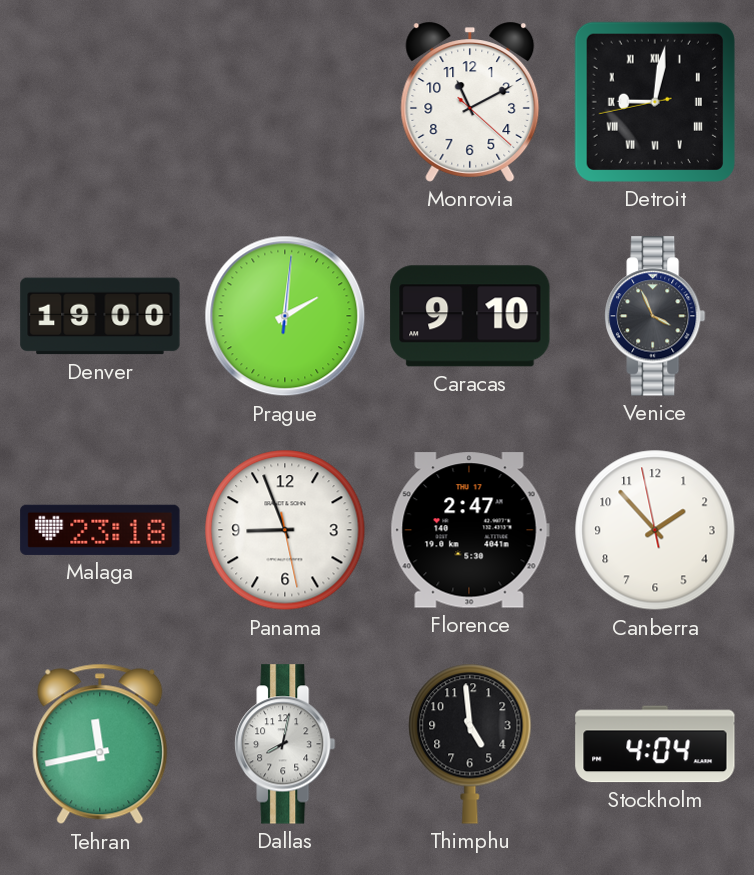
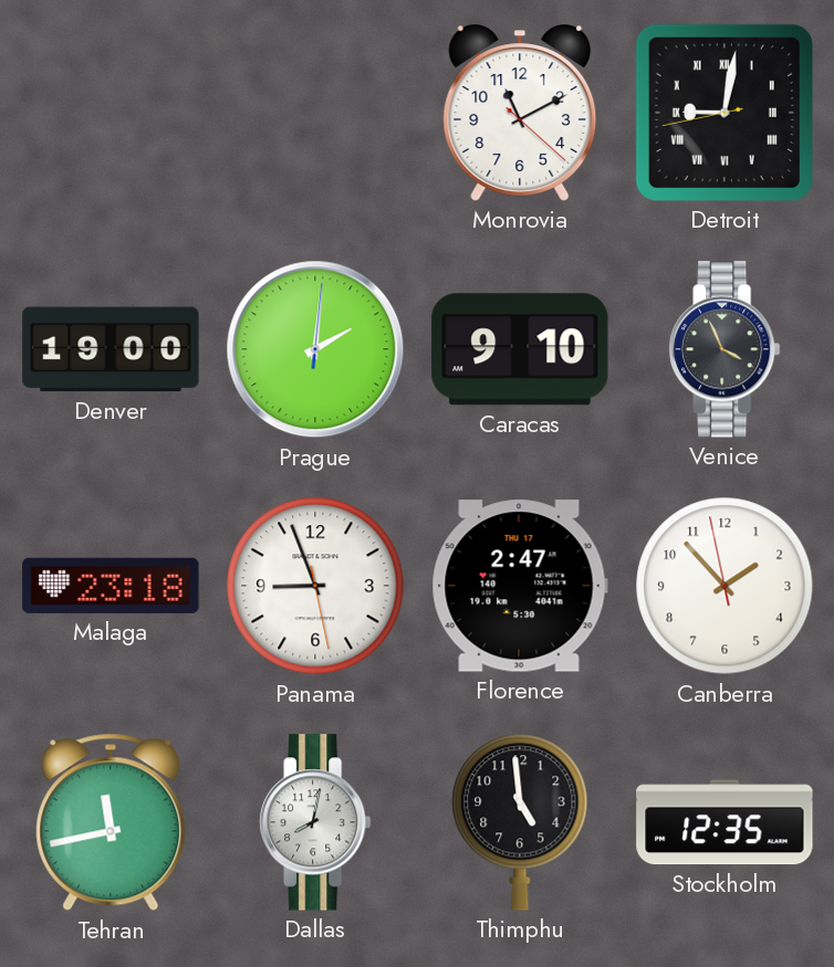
Stockholm: 4:04 -> 12:35 (724, 822)
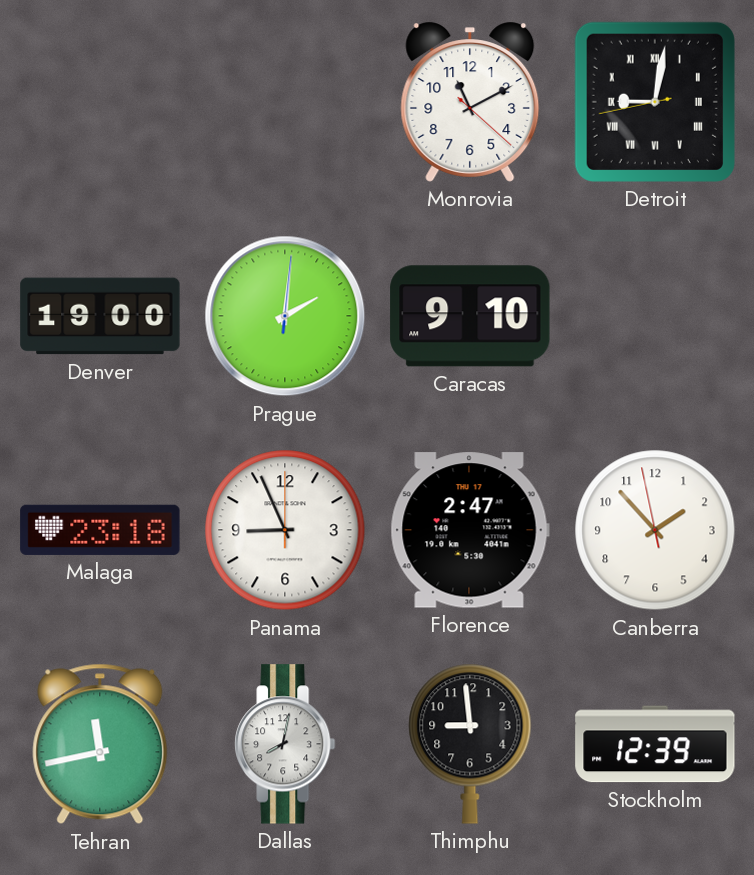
Venice: 3:56 -> none (724, 349)
Panama: 8:56:28 -> 8:56:00 (285, 530)
Thimphu: 4:59 -> 8:59 (470, 744)
Stockholm: 12:35 -> 12:39 (655, 744)
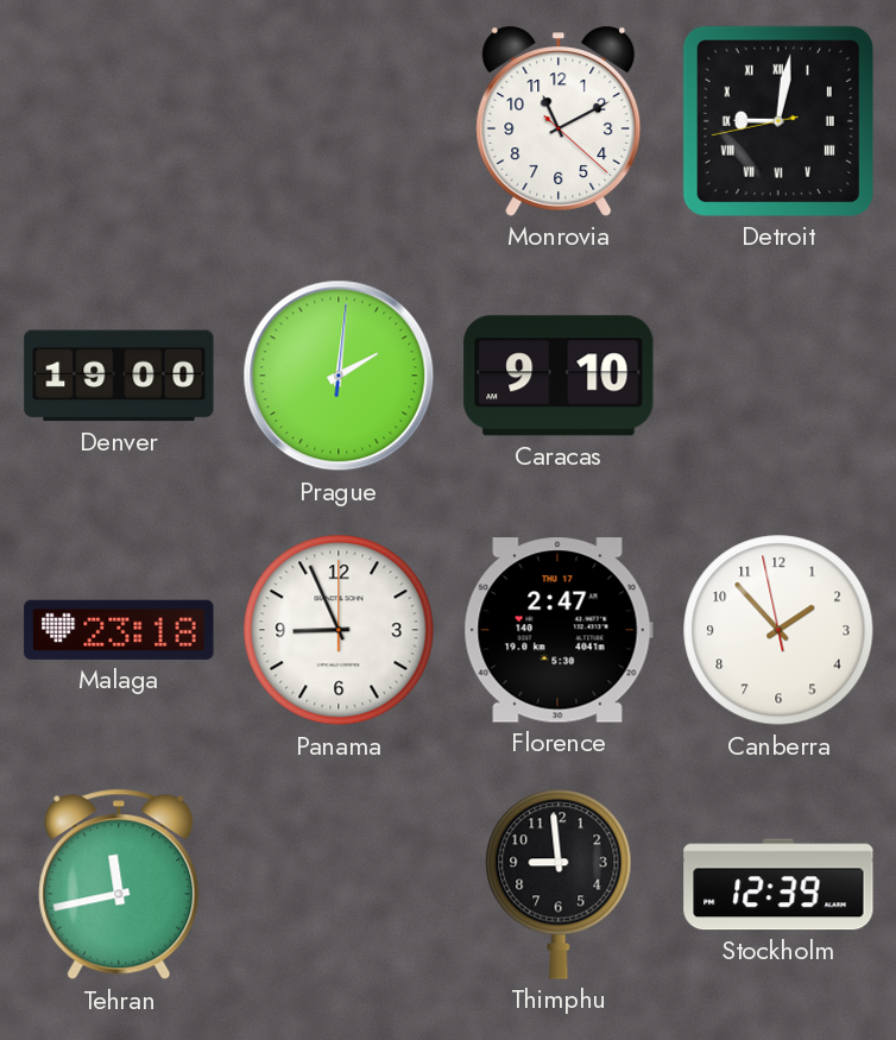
Dallas: 8:02 -> none (285, 744)
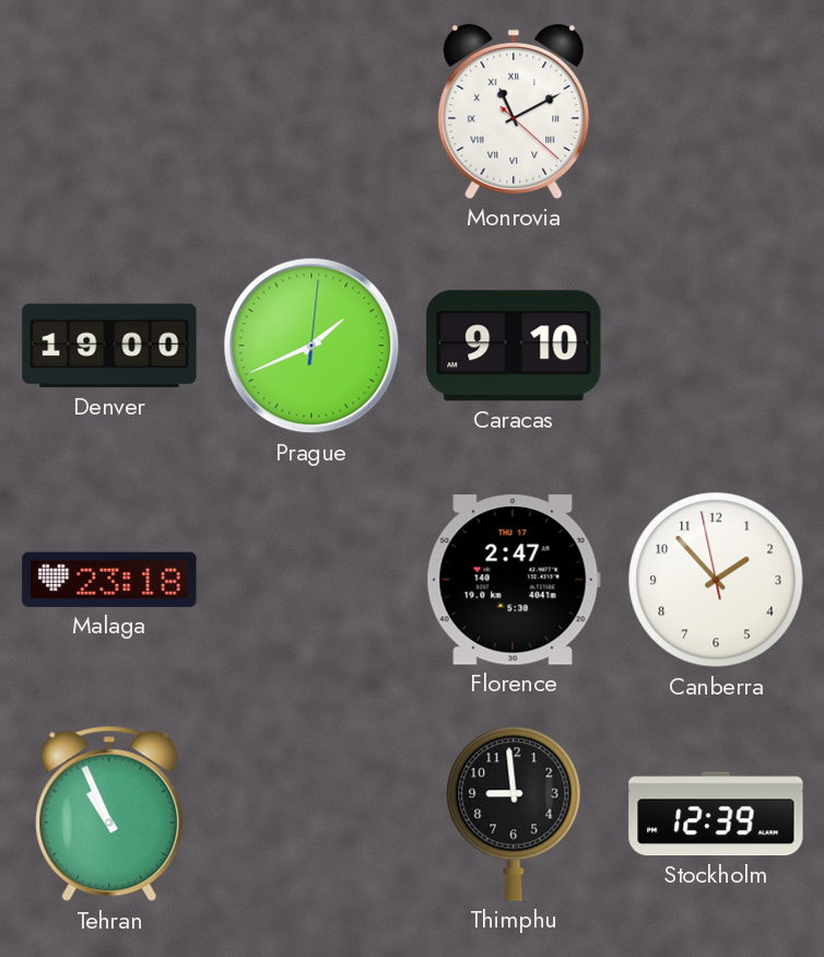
Monrovia numerals: Arabic -> Roman (514, 112)
Detroit: 9:01 -> none (778, 121)
Prague: 2:01 -> 1:41 (311, 346)
Panama: 8:56 -> none (339, 630)
Tehran: 11:43 -> 10:56 (109, 814)
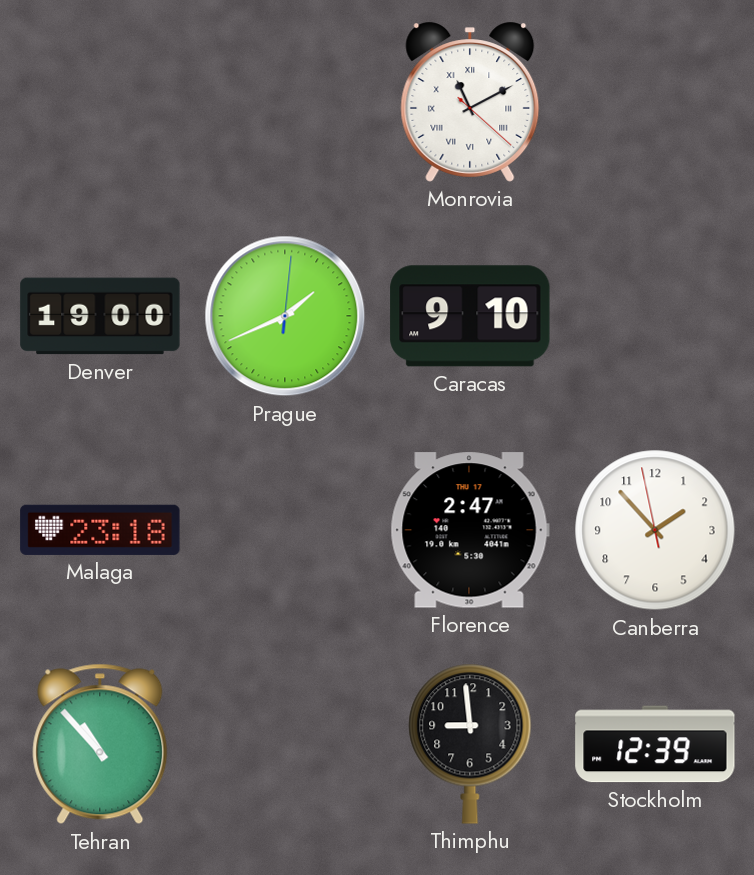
Tehran: 10:56 -> 10:53 (100, 744)
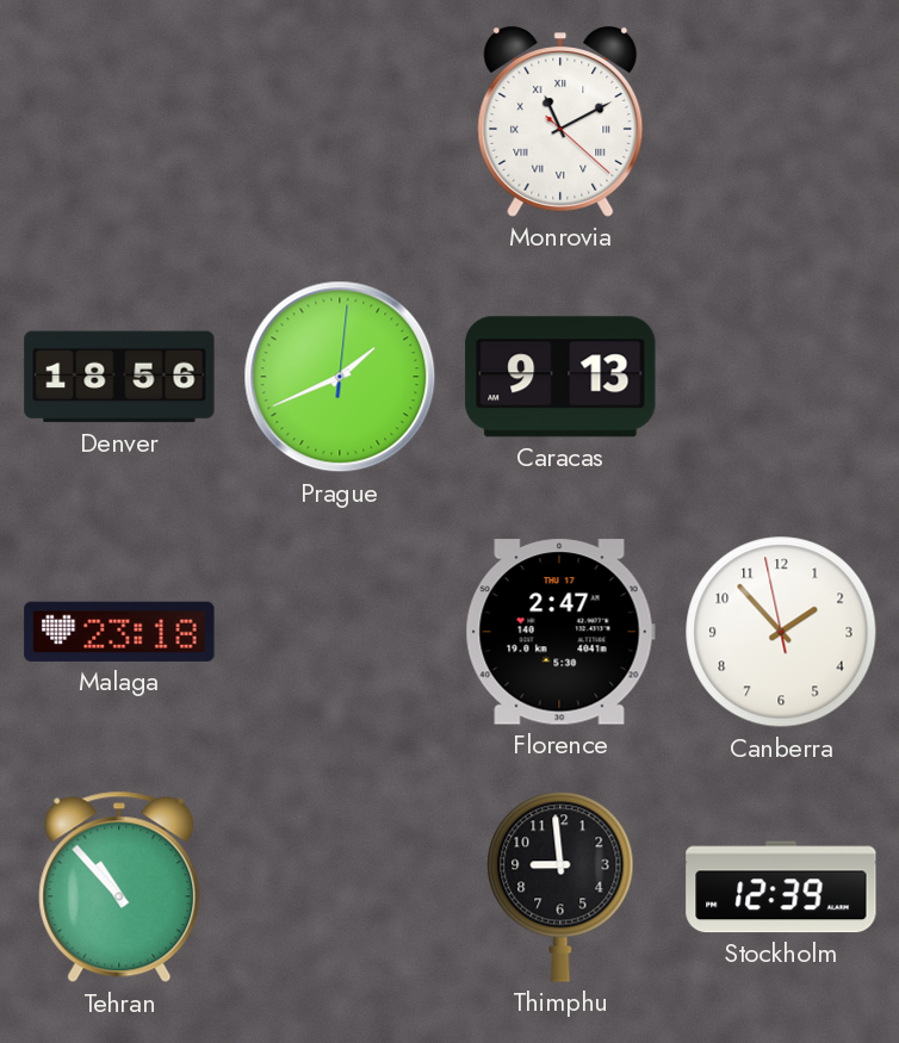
Denver: 19:00 -> 18:56 (119, 377)
Caracas: 9:10 -> 9:13 (560, 377)
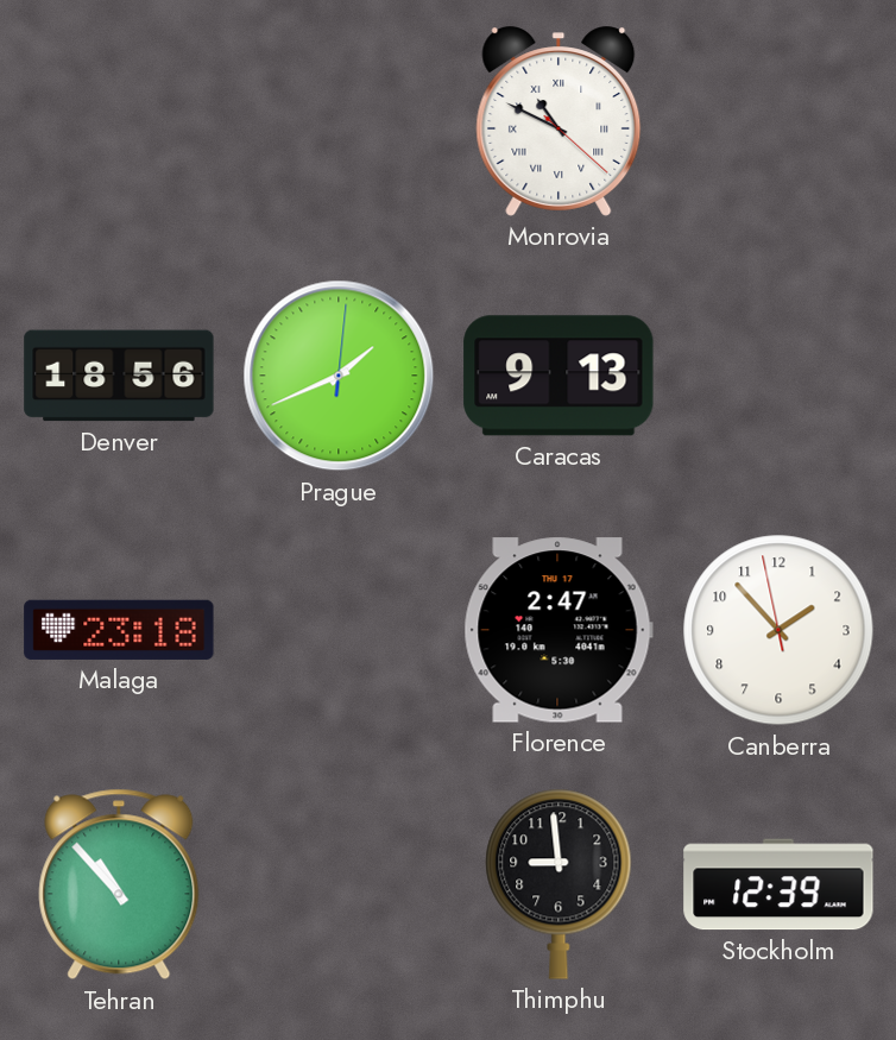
Monrovia: 11:10 -> 10:49 (559, 121)
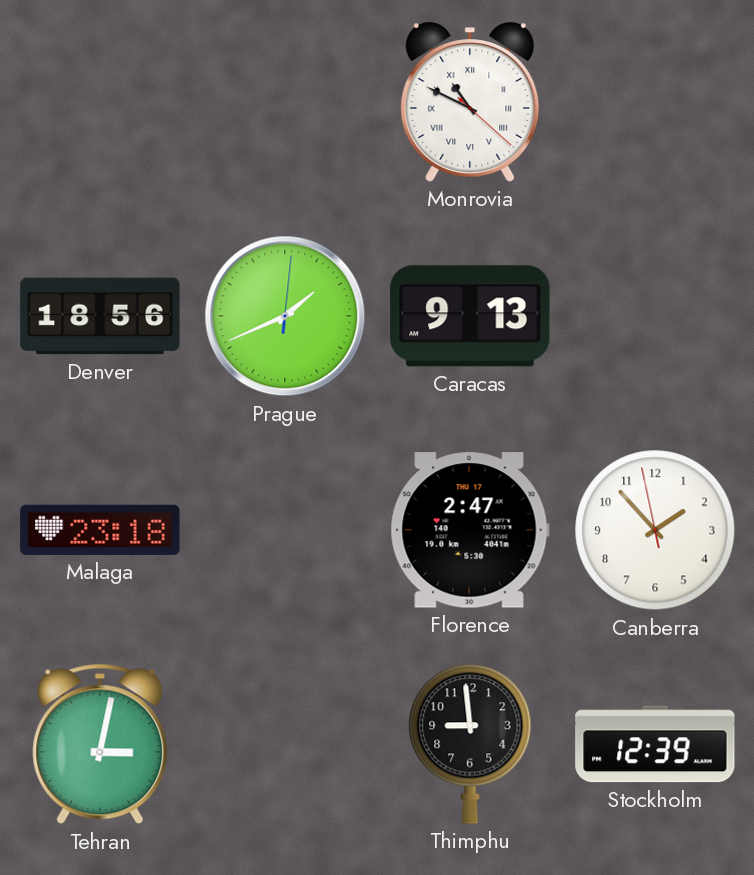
Tehran: 10:53 -> 3:02 (100, 744)
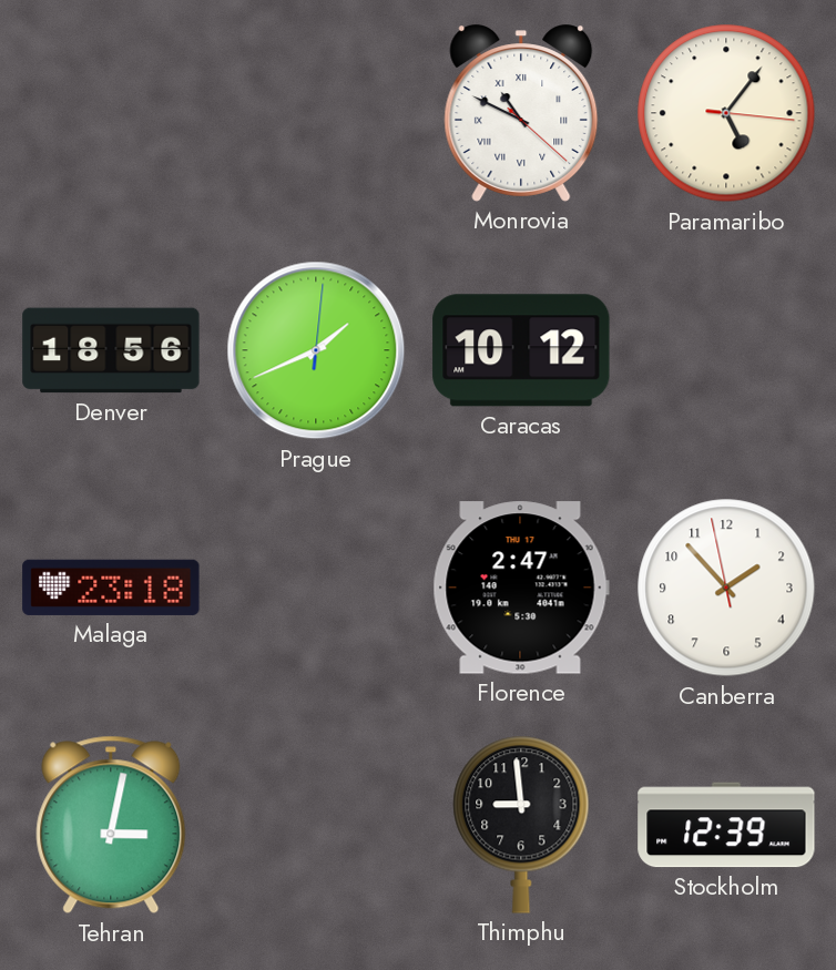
Paramaribo: none -> 5:06 (726, 113)
Caracas: 9:13 -> 10:12 (521, 350)
